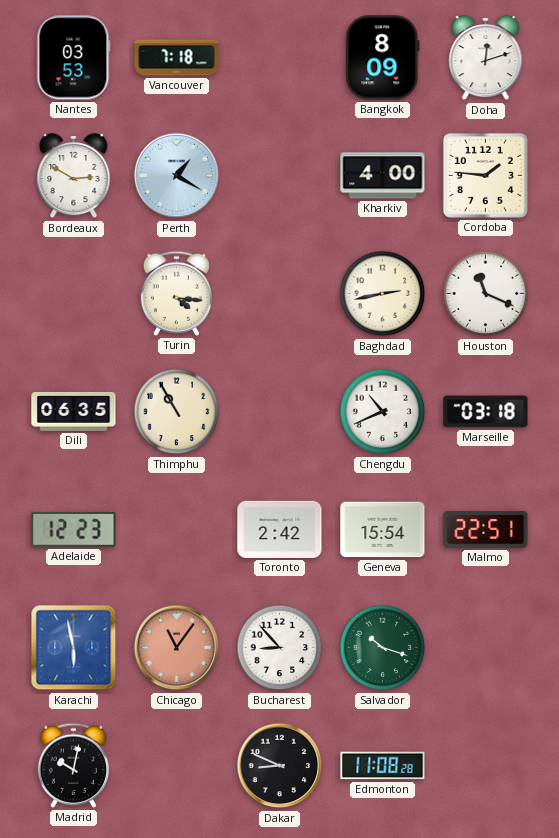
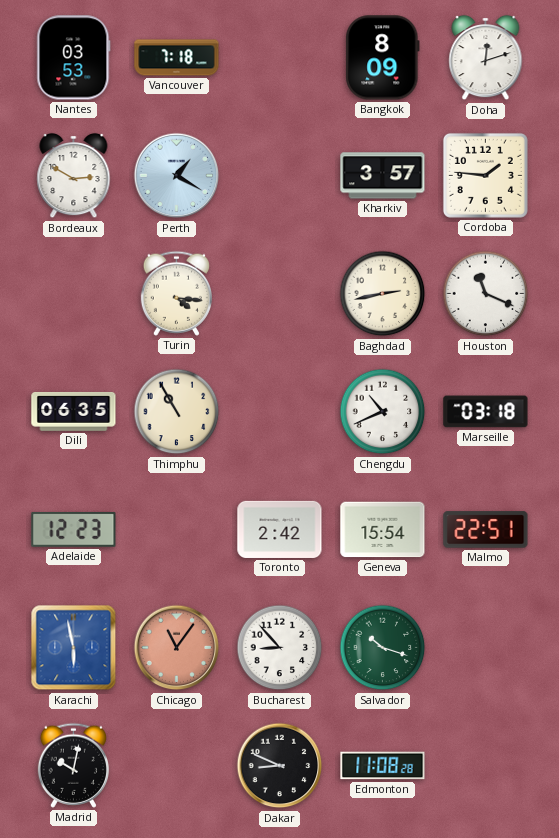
Kharkiv: 4:00 -> 3:57 (383, 176)
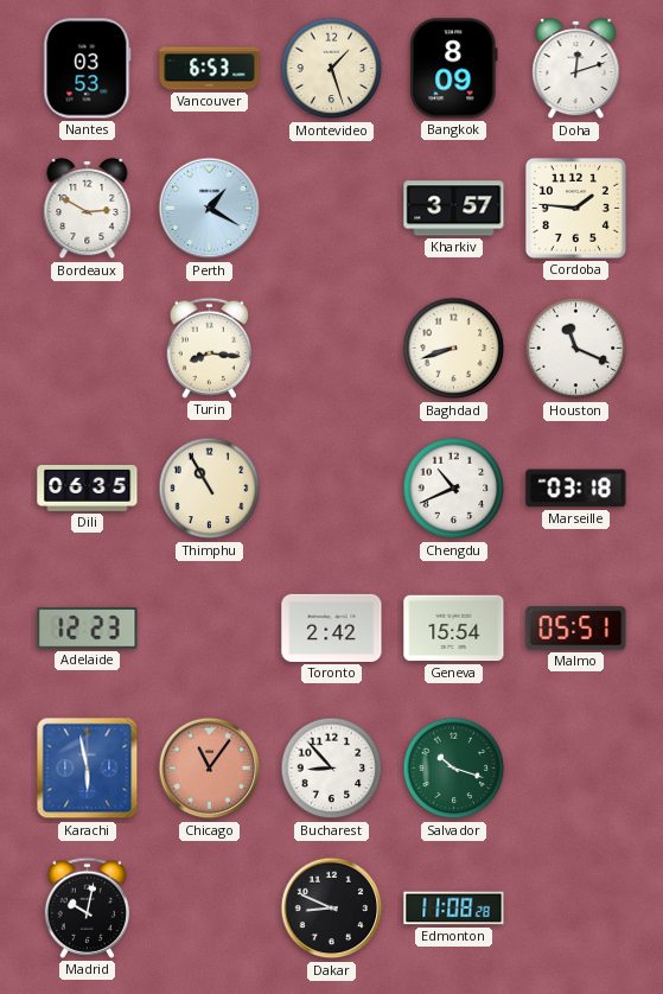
Vancouver: 7:18 -> 6:53 (210, 69)
Montevideo: none -> 1:27 (332, 69)
Turin: 4:16 -> 8:16 (209, 348)
Baghdad: 2:43 -> 8:42 (454, 349)
Malmo: 22:51 -> 05:51 (576, 629)
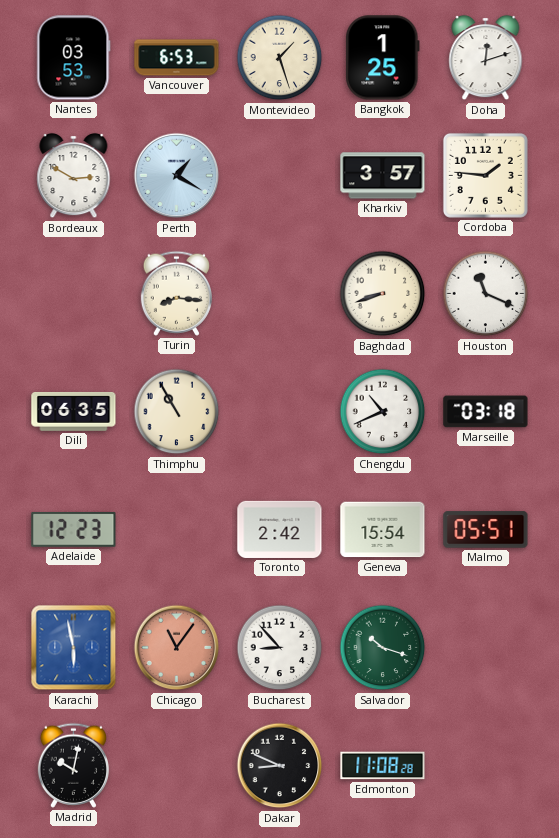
Bangkok: 8:09 -> 1:25 (383, 58)
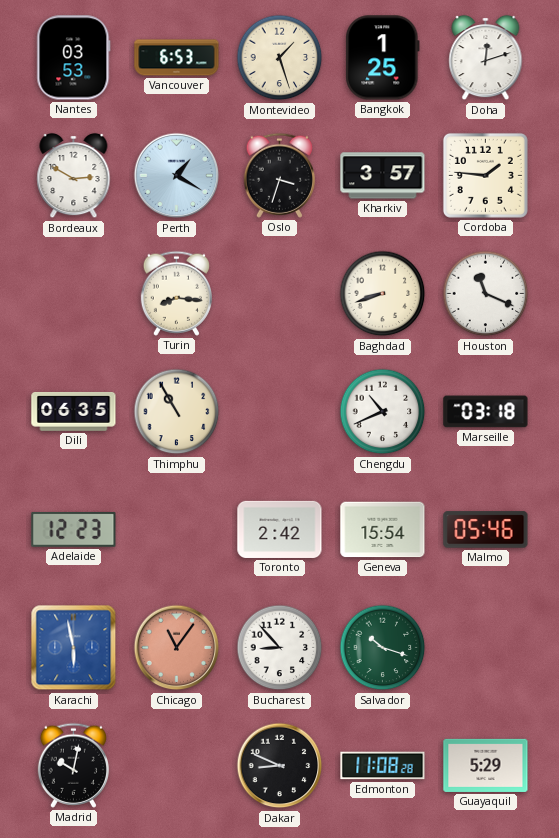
Oslo: none -> 3:33 (279, 175)
Malmo: 05:51 -> 05:46 (486, 530)
Guayaquil: none -> 5:29 (486, 765)
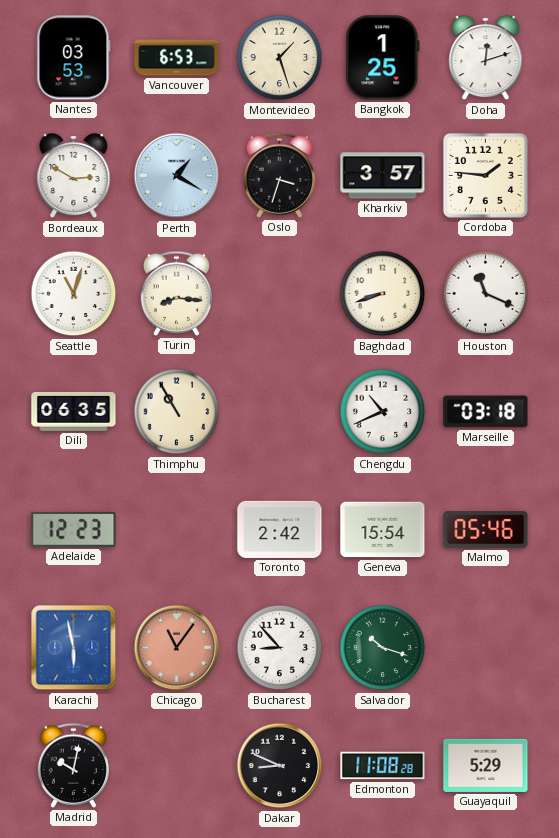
Seattle: none -> 11:03 (74, 294)
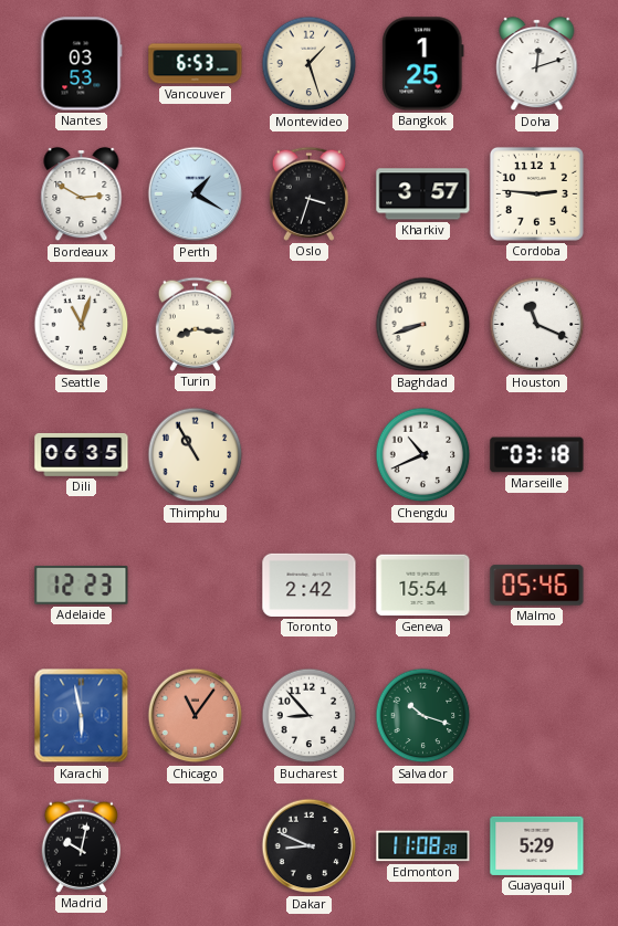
Cordoba: 1:46 -> 2:46 (536, 193)
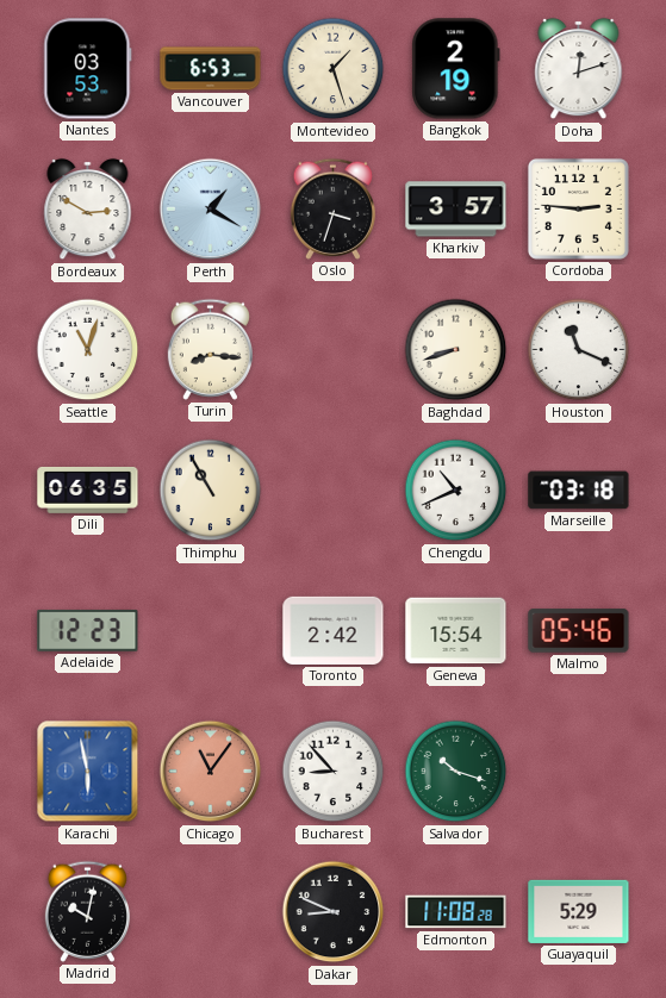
Bangkok: 1:25 -> 2:19 (456, 69)
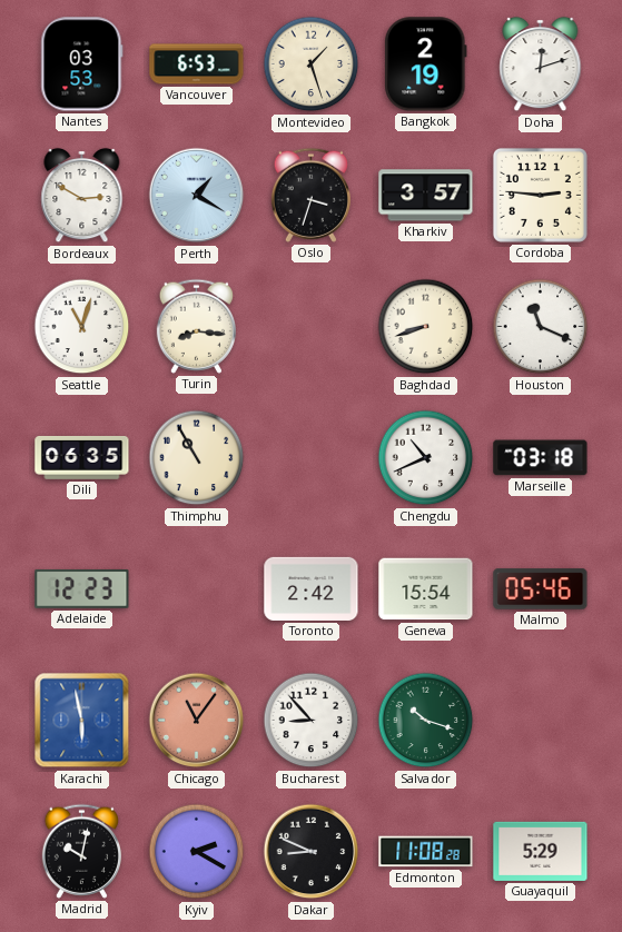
Kyiv: none -> 2:20 (197, 852)
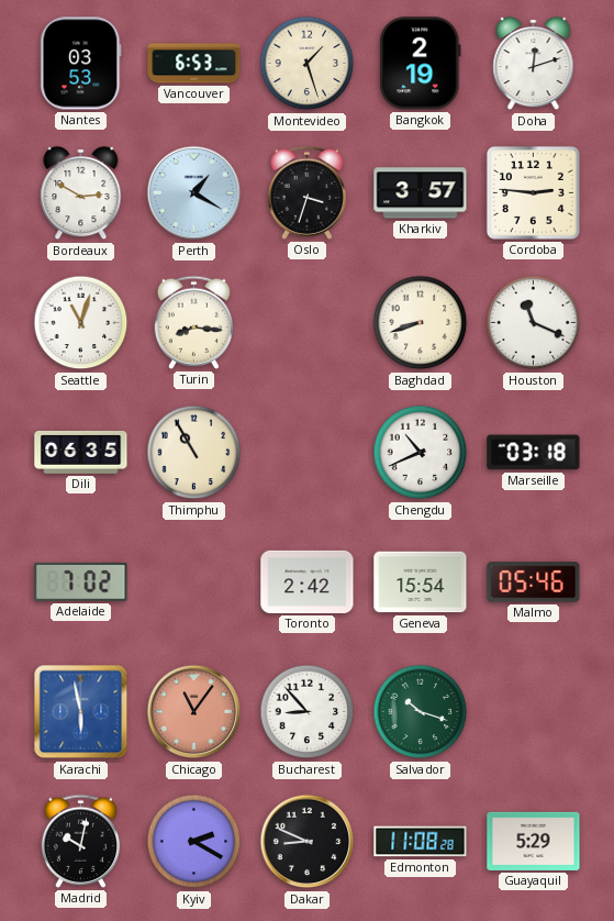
Adelaide: 12:23 -> 7:02 (81, 581)
